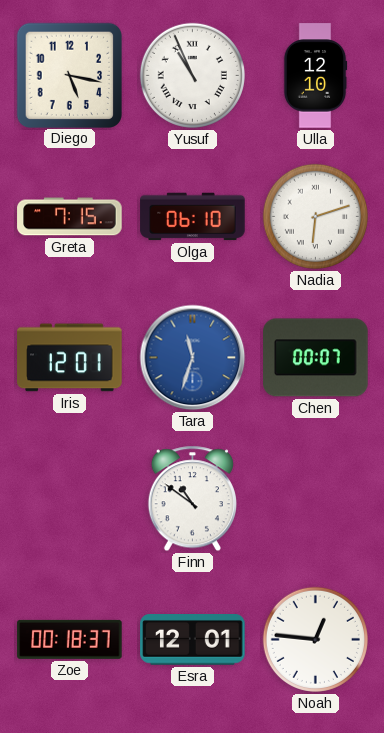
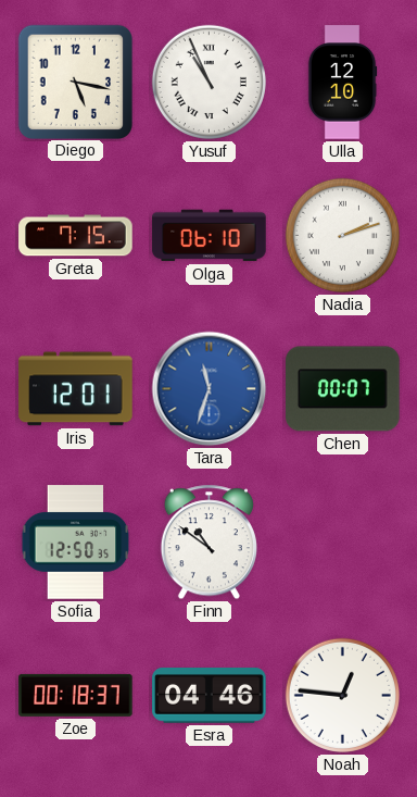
Nadia: 6:12 -> 2:12 (342, 235)
Sofia: none -> 12:50 (76, 543)
Esra: 12:01 -> 04:46 (210, 696)
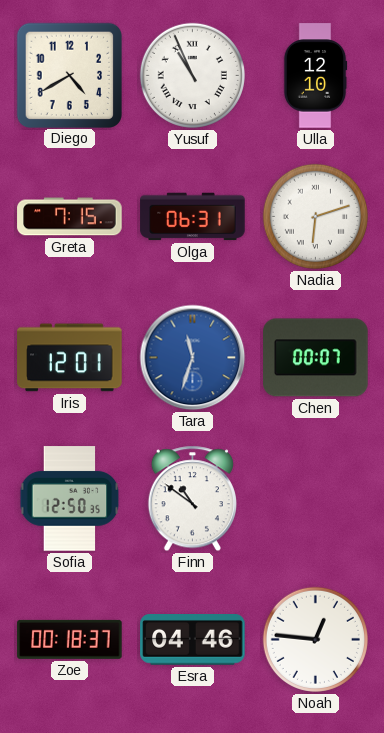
Diego: 5:17 -> 4:40 (69, 75)
Olga: 06:10 -> 06:31 (193, 217)
Nadia: 2:12 -> 6:12 (315, 216)
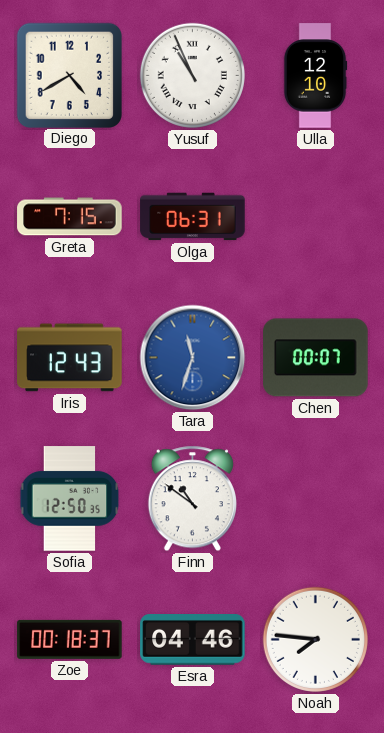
Nadia: 6:12 -> none (315, 216)
Iris: 12:01 -> 12:43 (70, 358)
Noah: 12:46 -> 7:46 (315, 639)
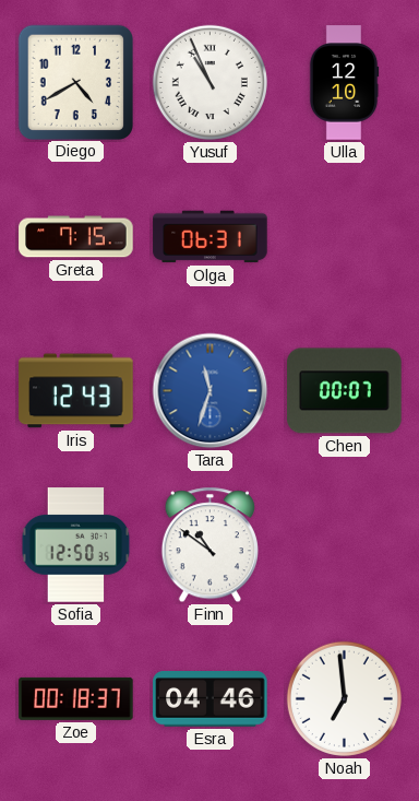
Noah: 7:46 -> 6:59 (344, 698)
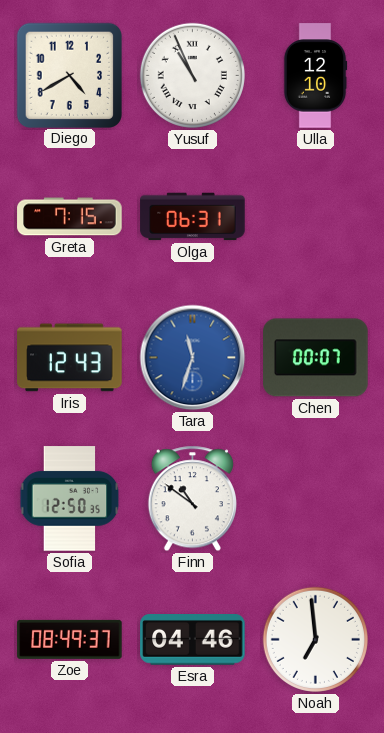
Zoe: 00:18 -> 08:49 (70, 639)
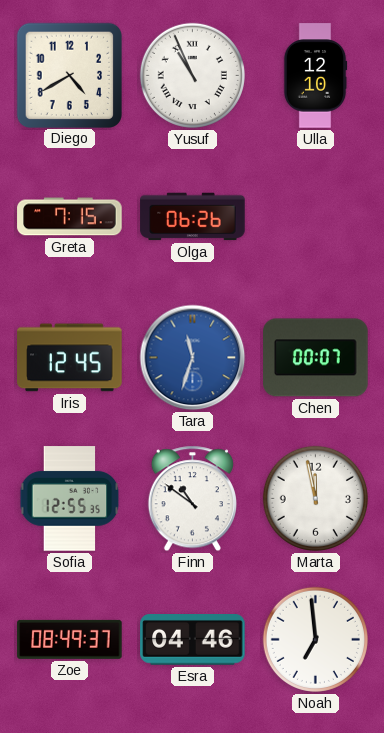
Olga: 06:31 -> 06:26 (193, 217)
Iris: 12:43 -> 12:45 (70, 358)
Sofia: 12:50 -> 12:55 (70, 499)
Marta: none -> 11:58 (315, 498)
